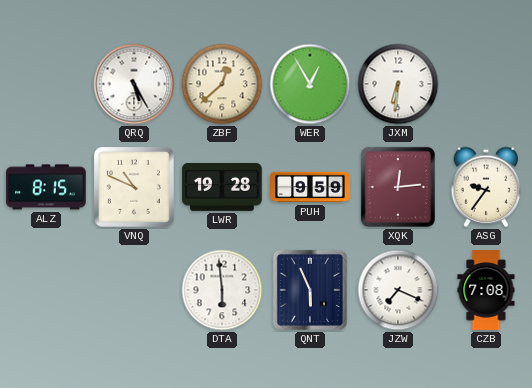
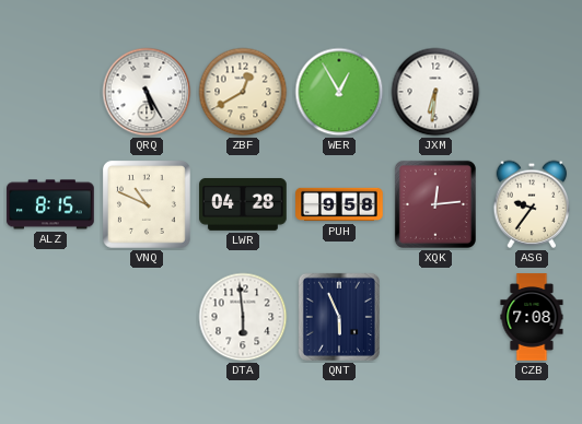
ZBF: 12:38 -> 12:40 (243, 92)
LWR: 19:28 -> 04:28 (243, 204)
PUH: 9:59 -> 9:58 (339, 204)
JZW: 7:19 -> none (398, 290)
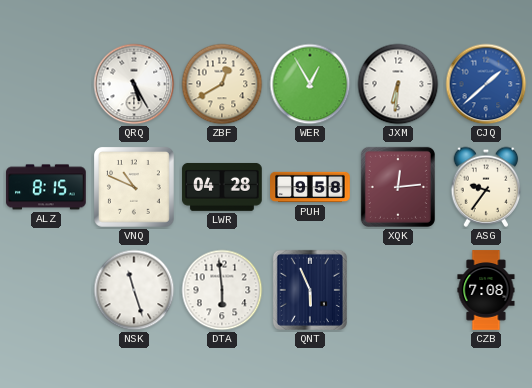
CJQ: none -> 1:38 (486, 84)
NSK: none -> 11:27 (134, 290)
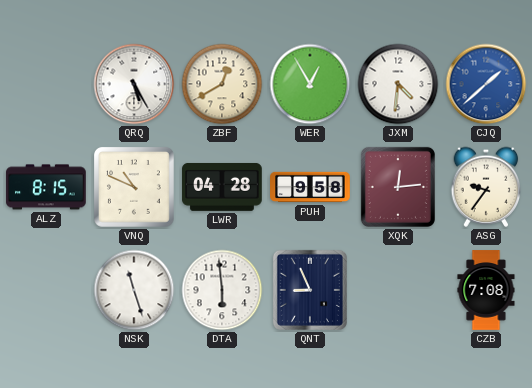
JXM: 6:31 -> 4:31 (398, 84)
QNT: 5:56 -> 8:56 (310, 290)
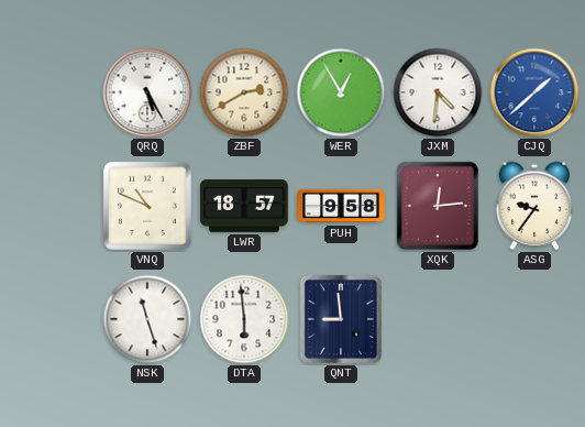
ZBF: 12:40 -> 2:40 (244, 92)
ALZ: 8:15 -> none (46, 187)
LWR: 04:28 -> 18:57 (244, 206)
QNT: 8:56 -> 8:59 (341, 319)
CZB: 7:08 -> none (486, 290)
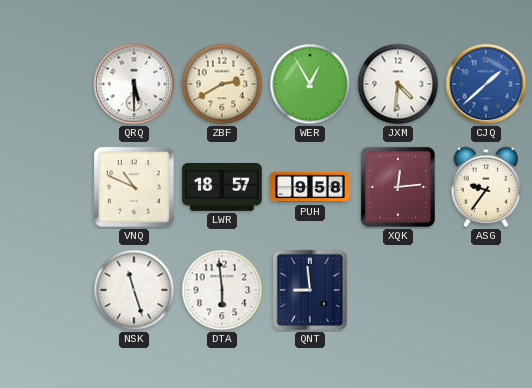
QRQ: 5:25 -> 5:30 (134, 84)
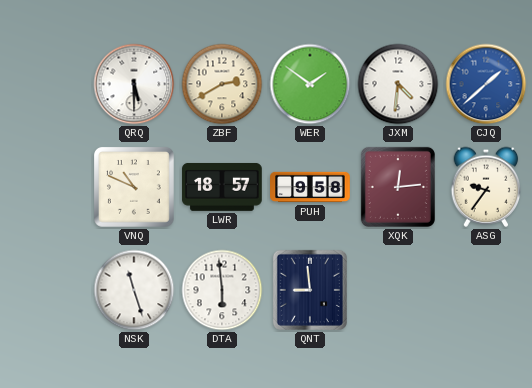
WER: 12:55 -> 1:51 (310, 84)
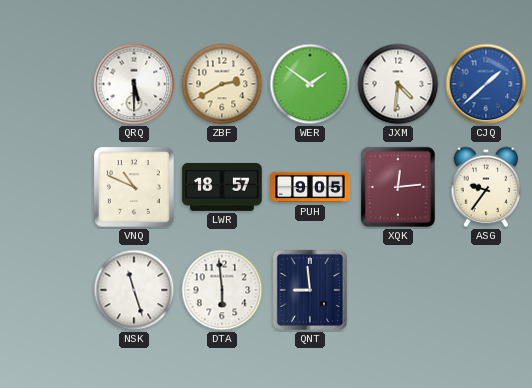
PUH: 9:58 -> 9:05 (310, 187)
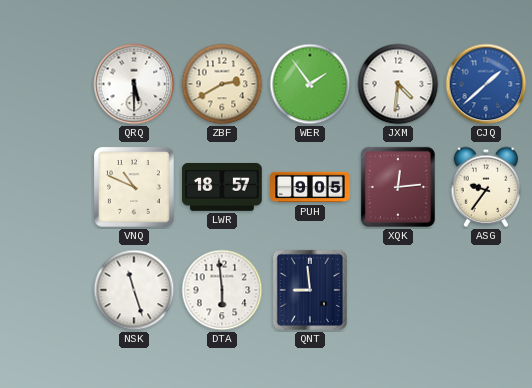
WER: 1:51 -> 1:54 (310, 84)
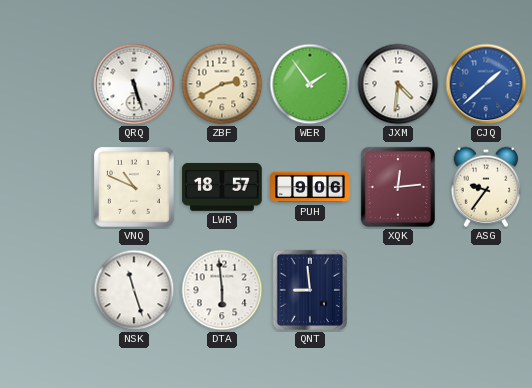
QRQ: 5:30 -> 5:27 (134, 84)
PUH: 9:05 -> 9:06 (310, 187)
